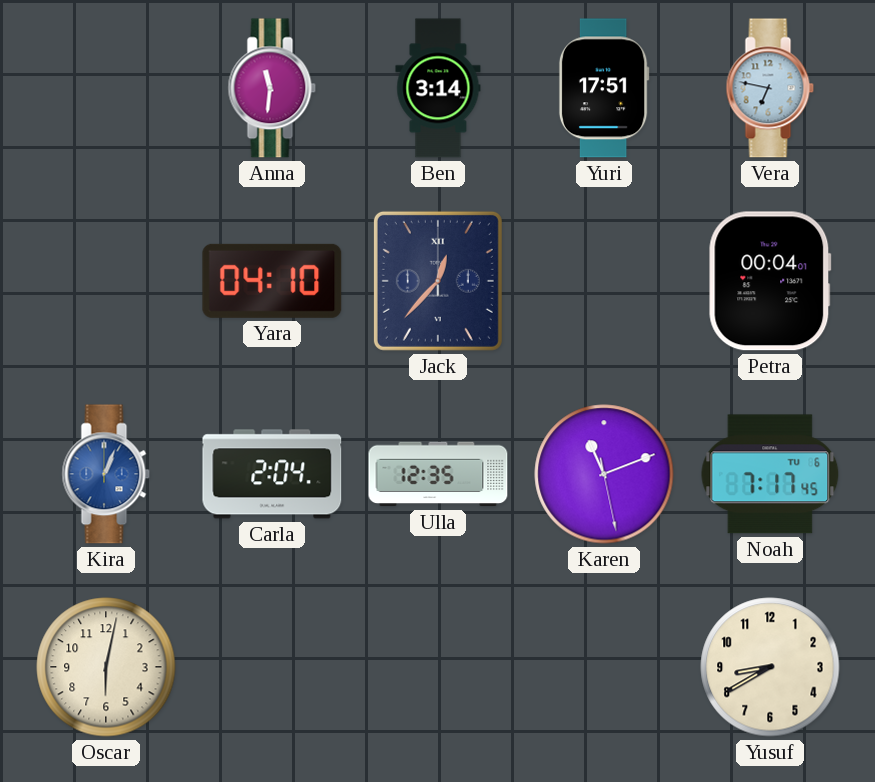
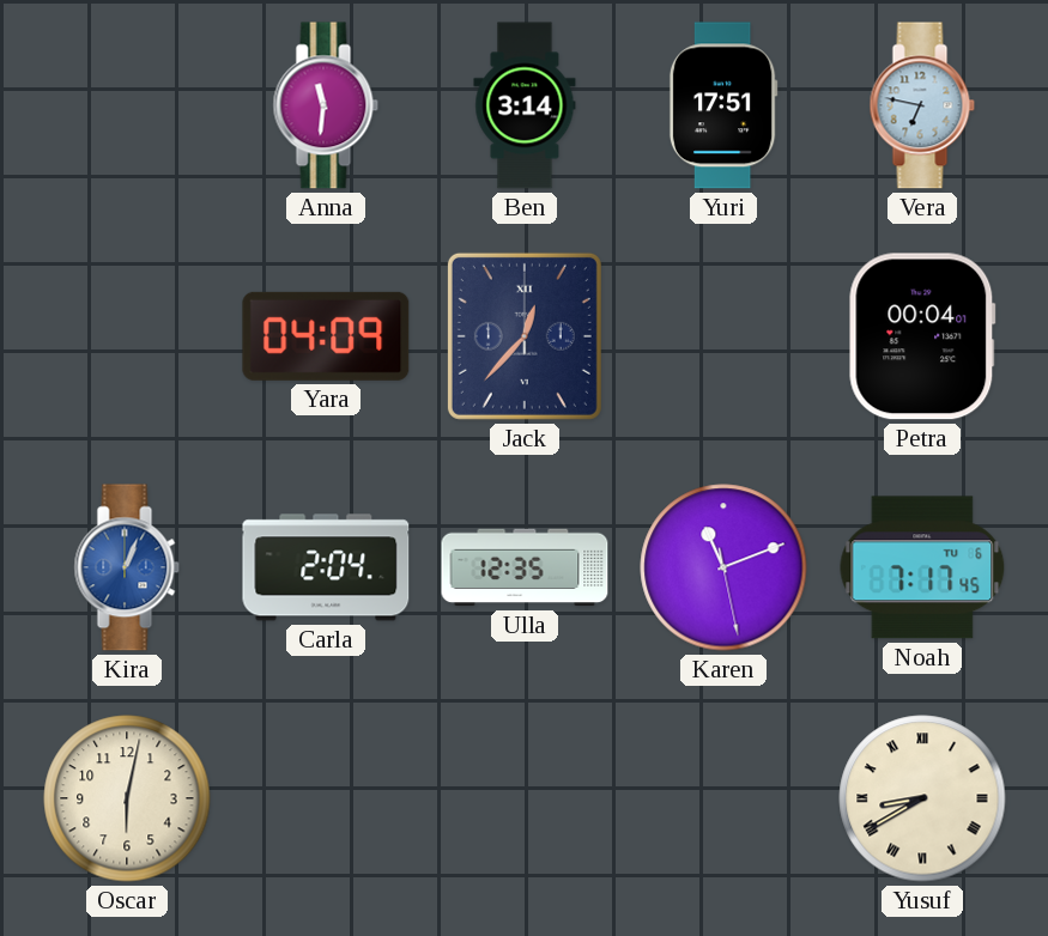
Yara: 04:10 -> 04:09 (326, 336)
Yusuf numerals: Arabic -> Roman (922, 798)
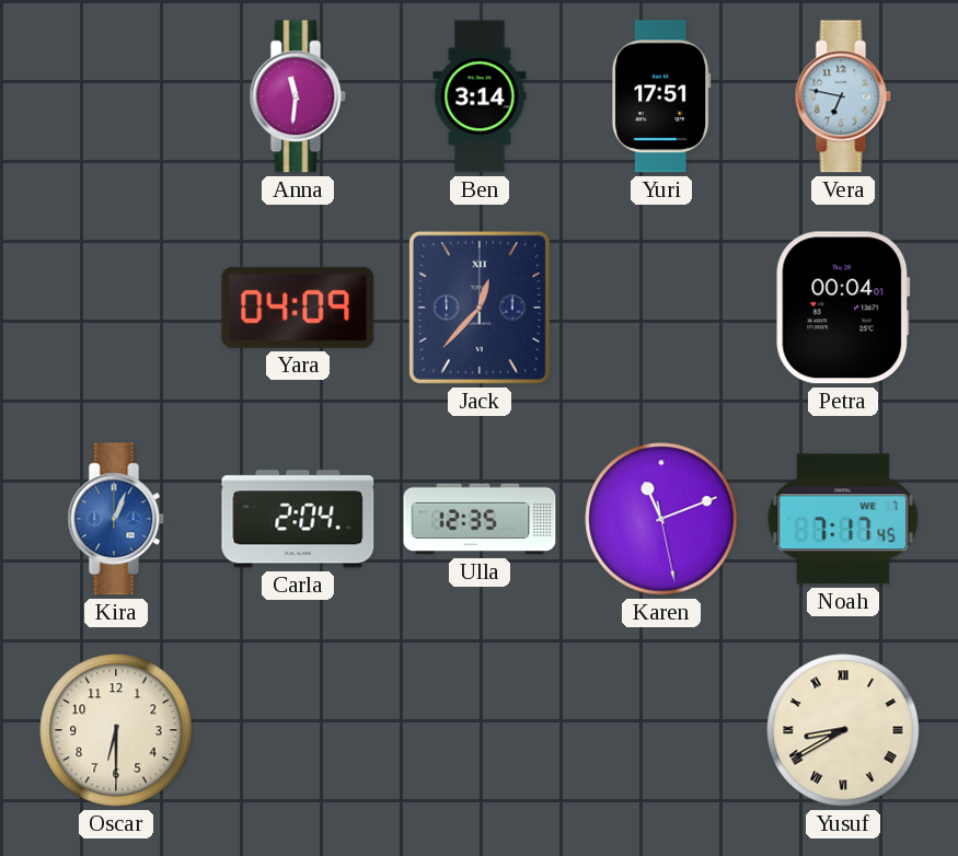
Noah date: TU 6 -> WE 7 (843, 519)
Oscar: 6:02 -> 6:30 (116, 730)
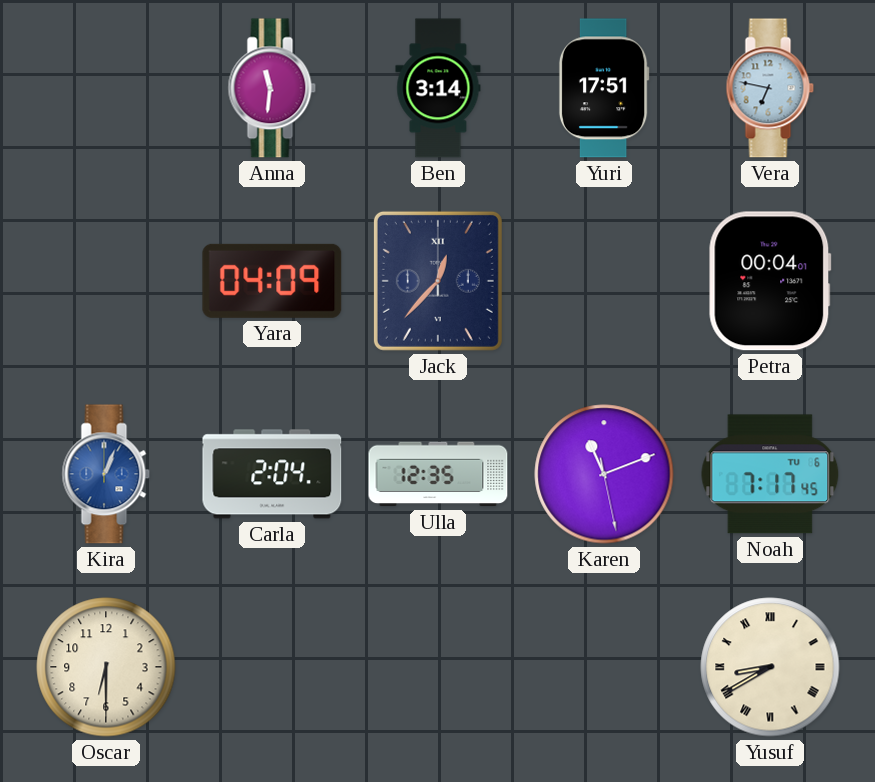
Noah date: WE 7 -> TU 6 (770, 474)
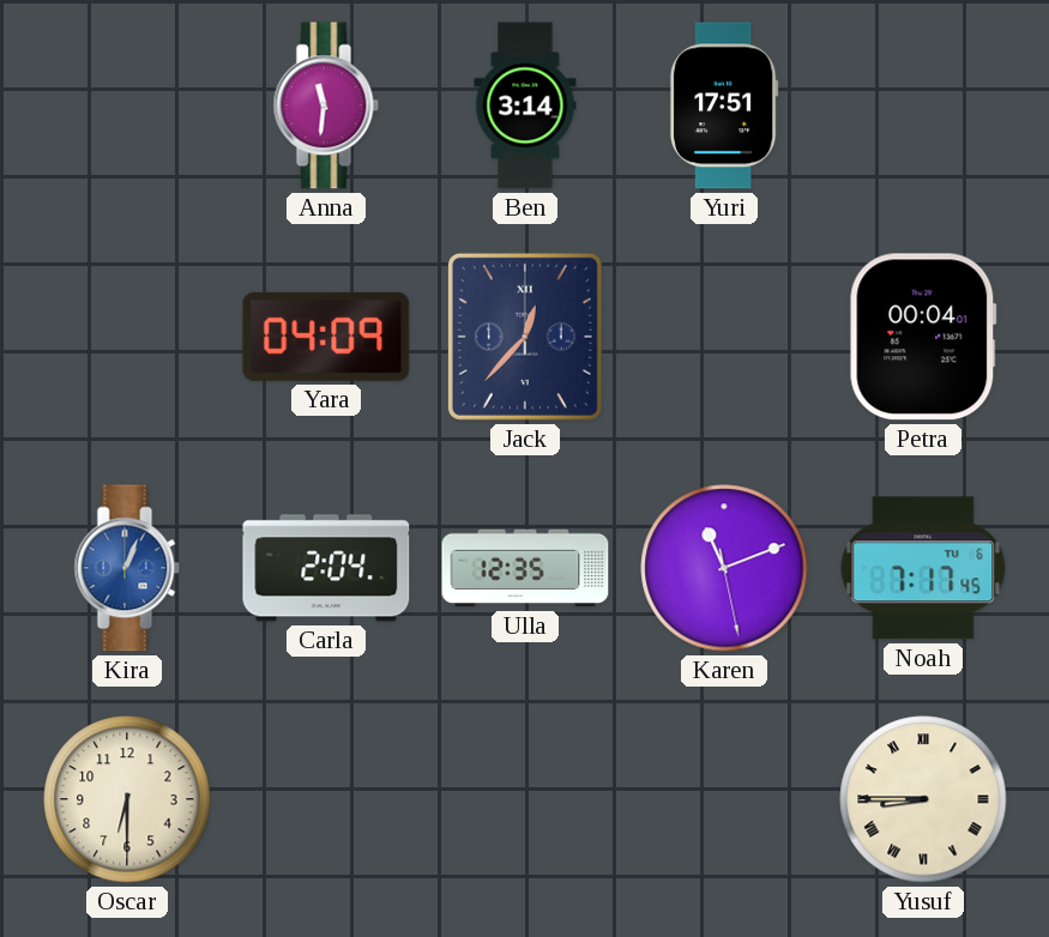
Vera: 6:47 -> none (770, 88)
Yusuf: 8:40 -> 8:45 (923, 799)
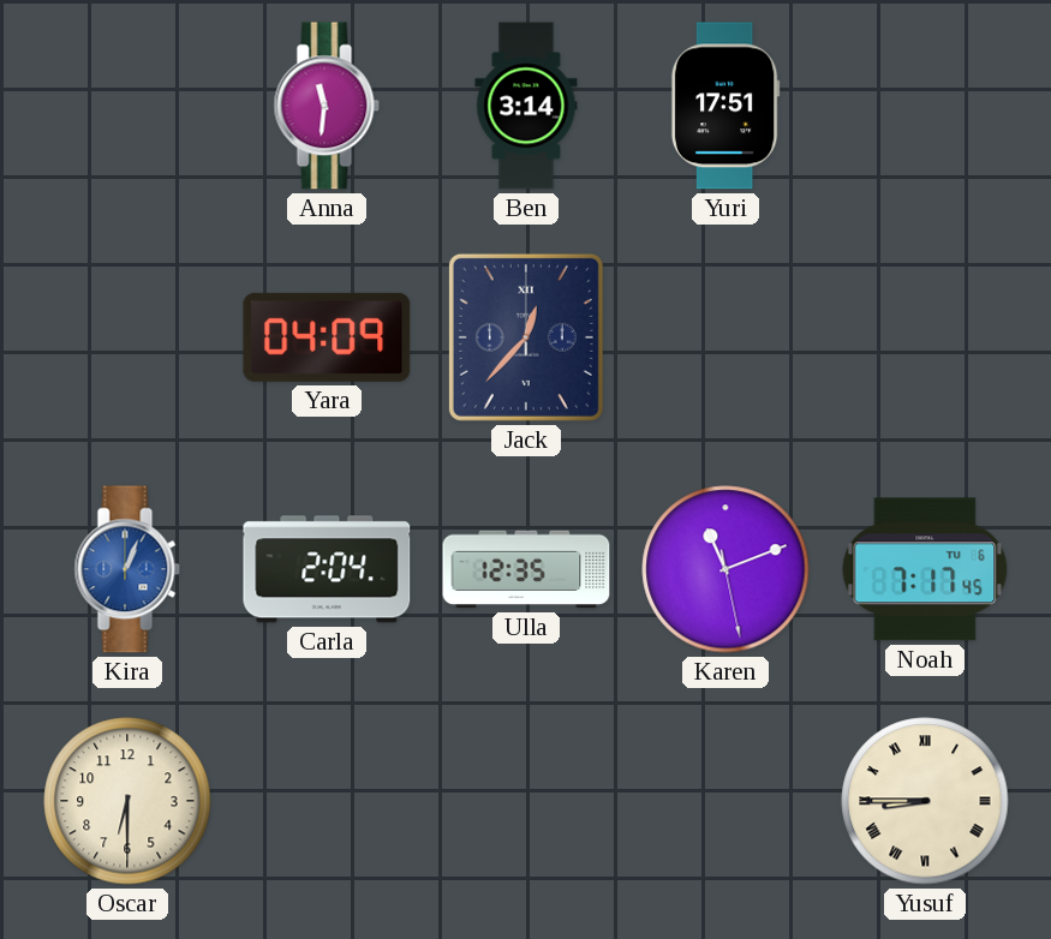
Petra: 00:04 -> none (923, 337)
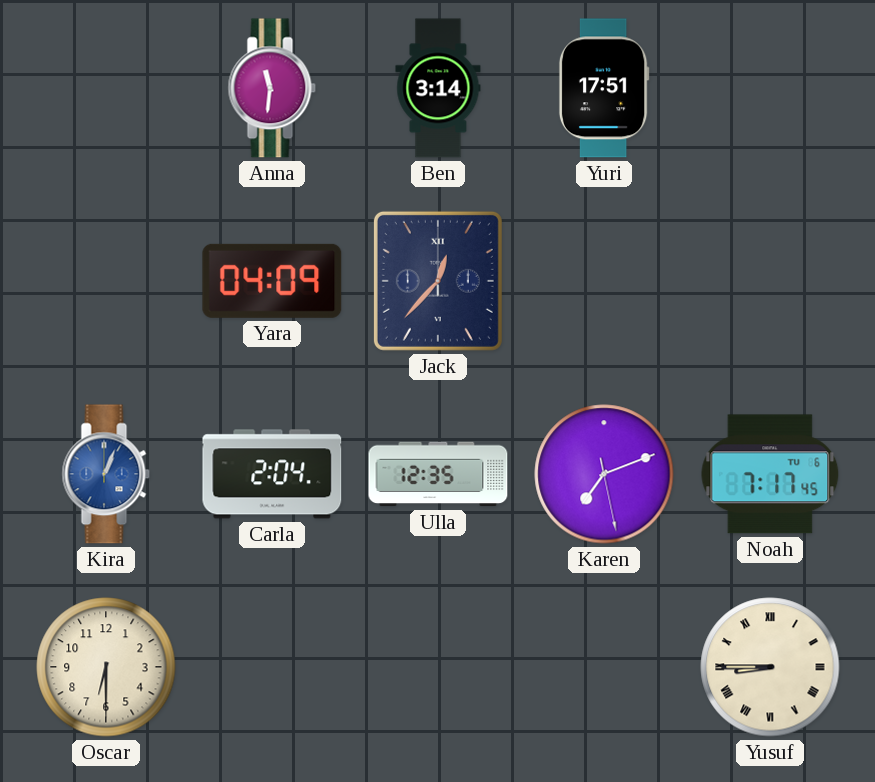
Karen: 11:11 -> 7:11 (604, 474)
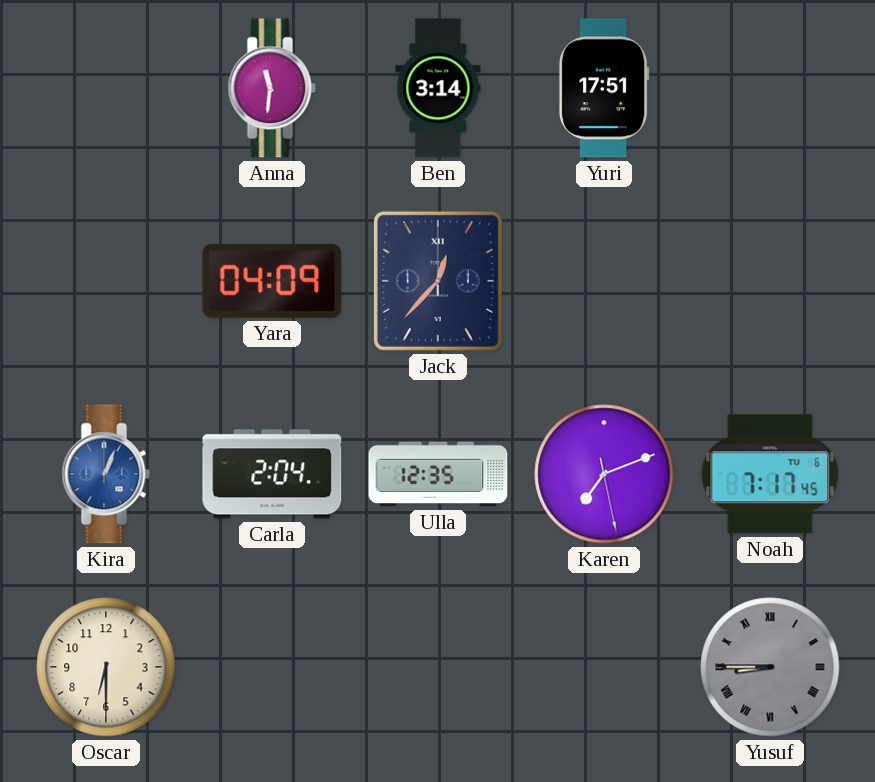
Yusuf dial: cream -> grey (770, 667)
